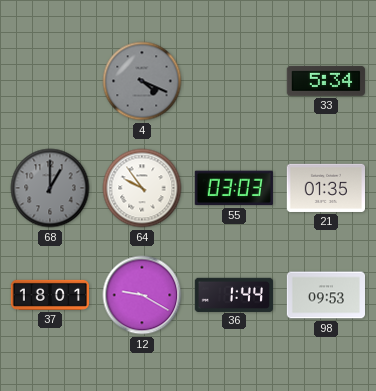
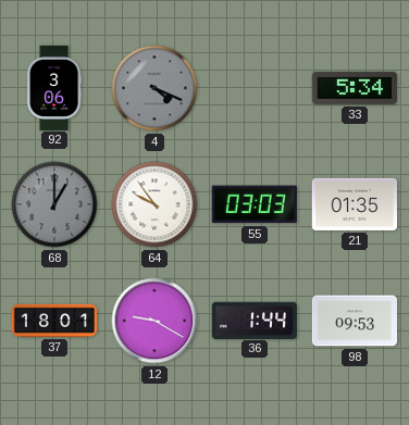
92: none -> 3:06 (54, 87)
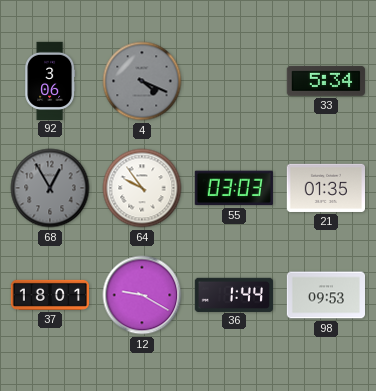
68: 1:00 -> 12:55 (50, 188)
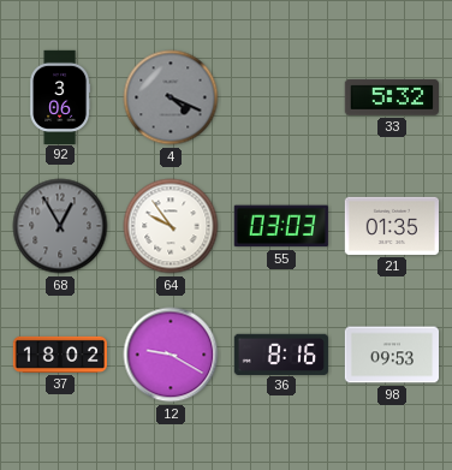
33: 5:34 -> 5:32 (392, 97)
37: 18:01 -> 18:02 (59, 355)
36: 1:44 -> 8:16 (280, 353)
